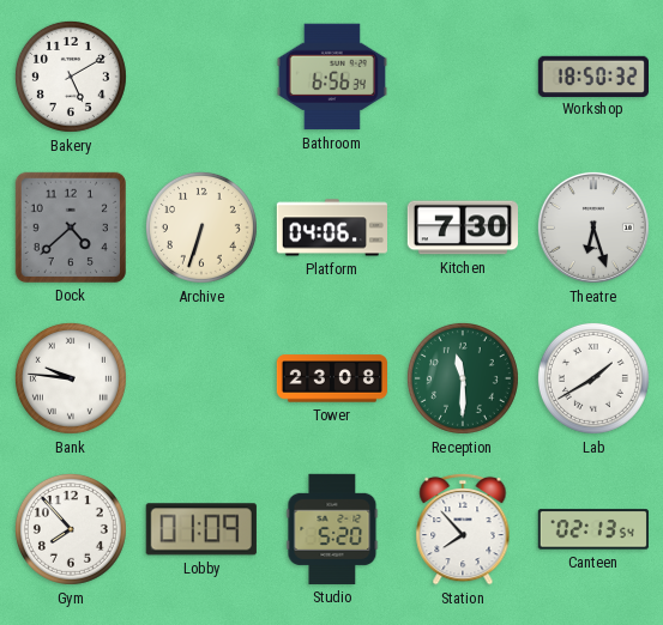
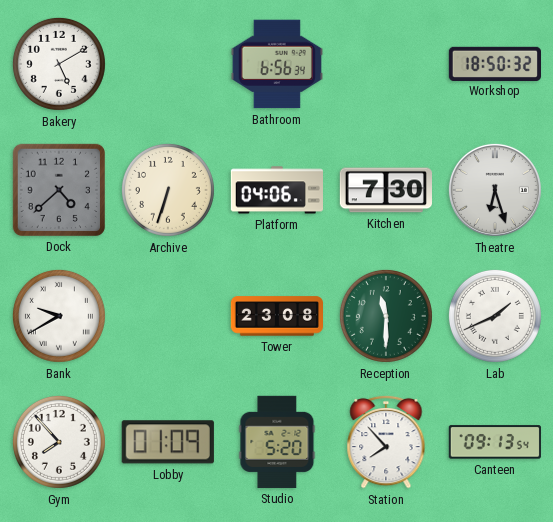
Bank: 9:46 -> 9:40 (59, 316)
Lab: 1:40 -> 1:41 (495, 316)
Canteen: 02:13 -> 09:13 (495, 442)
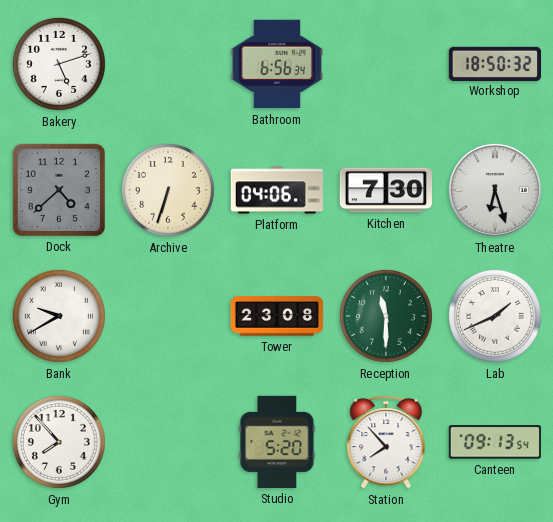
Bakery: 5:10 -> 5:12 (59, 64)
Lobby: 01:09 -> none (168, 442)
